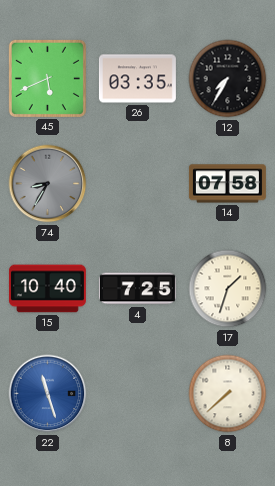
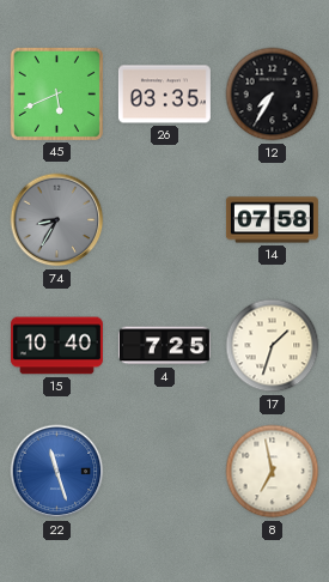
8: 7:38 -> 6:58 (273, 472)
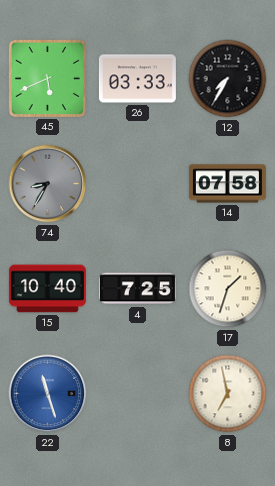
26: 03:35 -> 03:33 (137, 79)
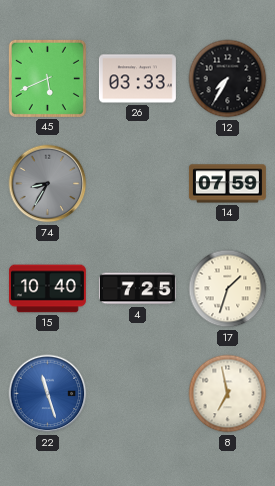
14: 07:58 -> 07:59 (227, 184)
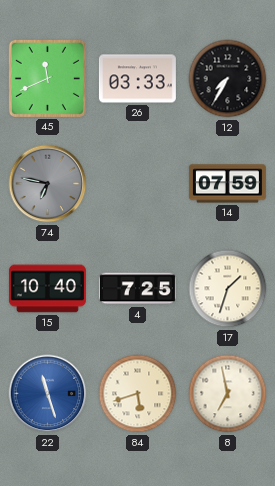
45: 5:41 -> 11:41 (47, 78)
74: 8:35 -> 6:47 (48, 184)
84: none -> 5:42 (138, 394)
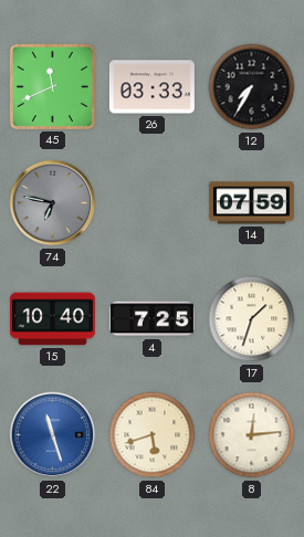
8: 6:58 -> 12:14 (252, 435)
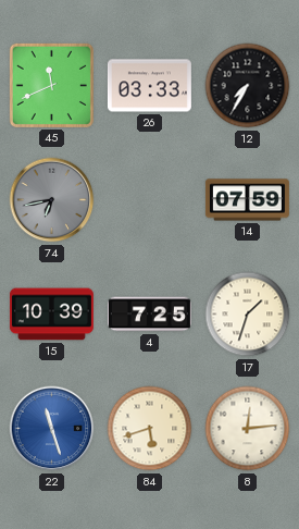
74: 6:47 -> 6:43 (52, 200)
15: 10:40 -> 10:39 (51, 315)
